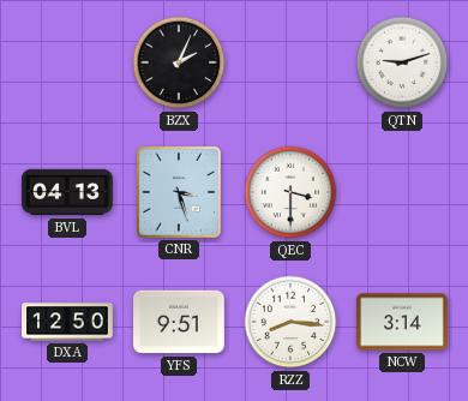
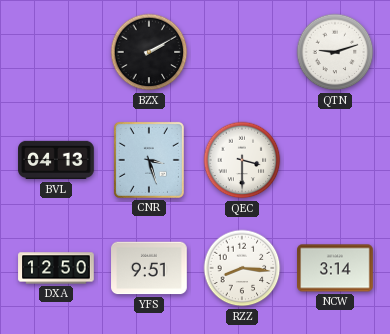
BZX: 2:04 -> 2:10 (149, 52)
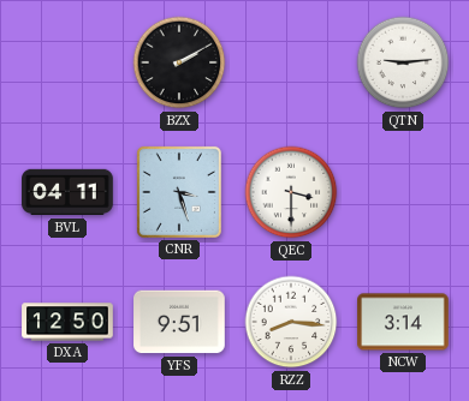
QTN: 9:12 -> 9:14 (403, 62)
BVL: 04:13 -> 04:11 (67, 192)
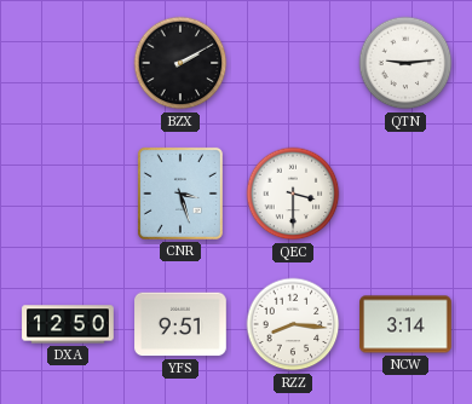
BVL: 04:11 -> none (67, 192)
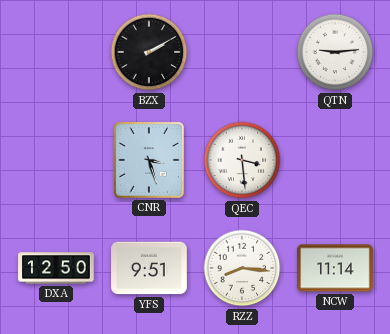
QEC: 3:30 -> 3:29 (242, 160)
NCW: 3:14 -> 11:14 (335, 268)
